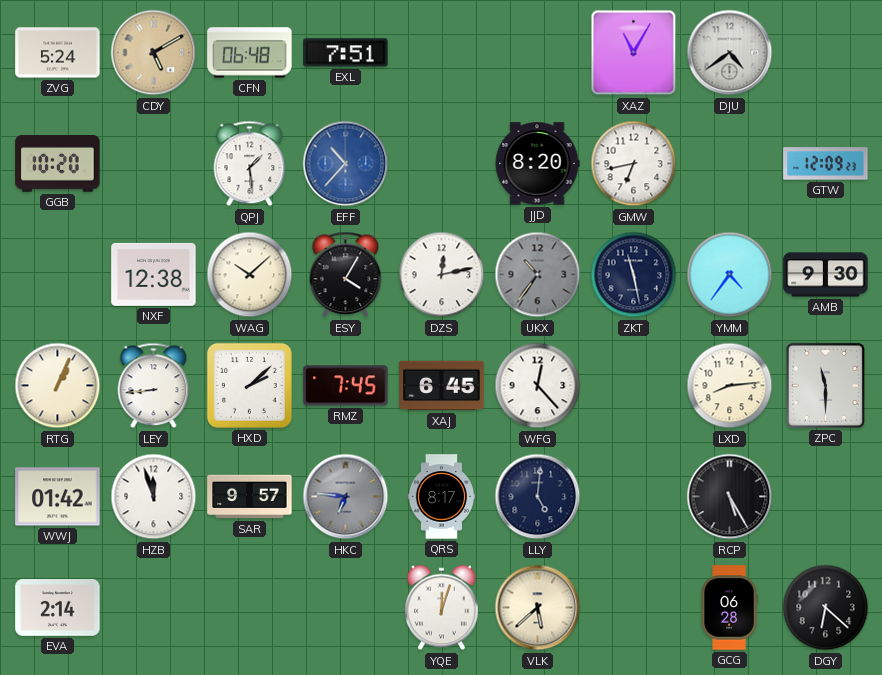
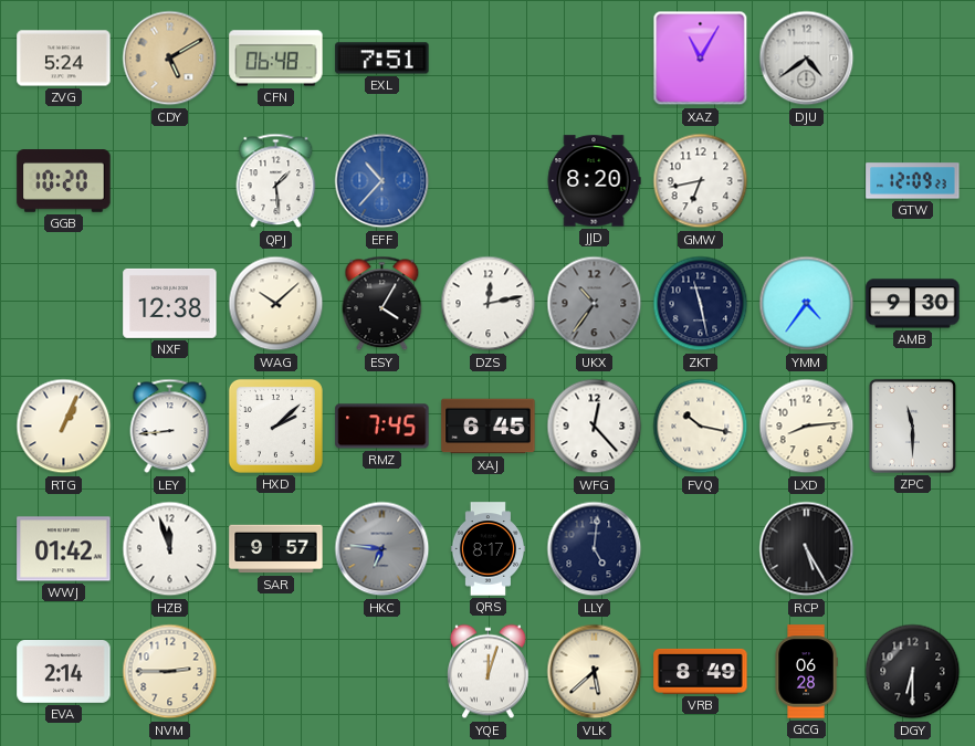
FVQ: none -> 10:17 (701, 427)
NVM: none -> 2:45 (170, 672)
VRB: none -> 8:49 (701, 671)
DGY: 6:22 -> 6:30 (913, 672)
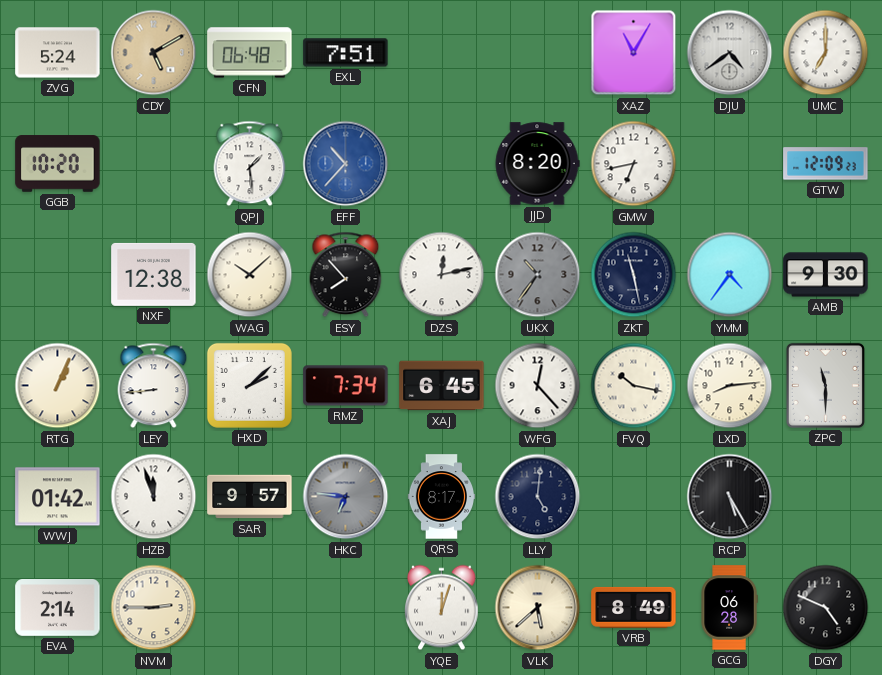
UMC: none -> 7:00 (826, 53)
ESY: 4:05 -> 7:53 (346, 275)
RMZ: 7:45 -> 7:34 (346, 386)
DGY: 6:30 -> 4:49 (826, 608)
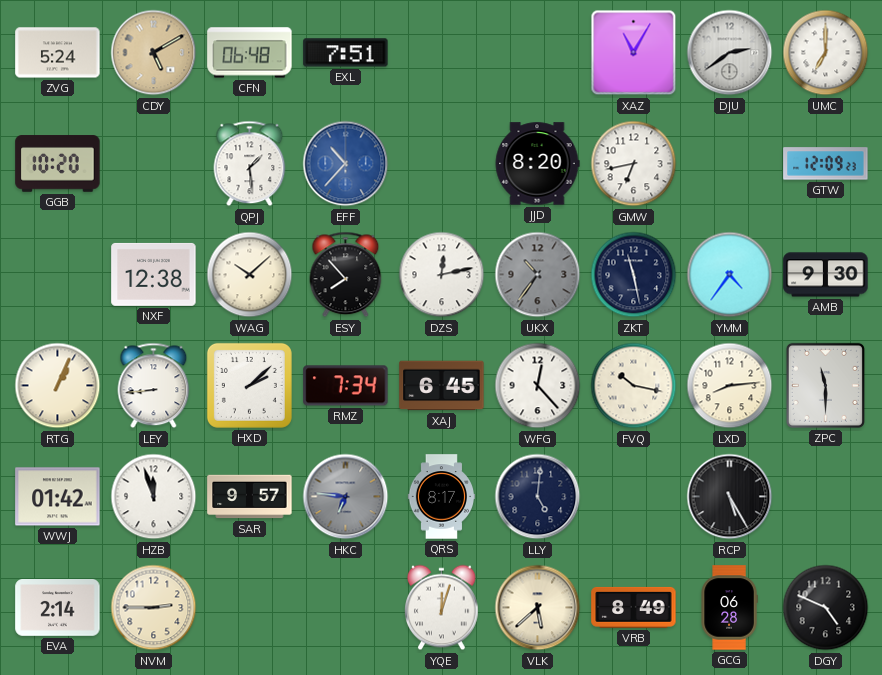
DJU: 4:39 -> 2:39 (730, 53)
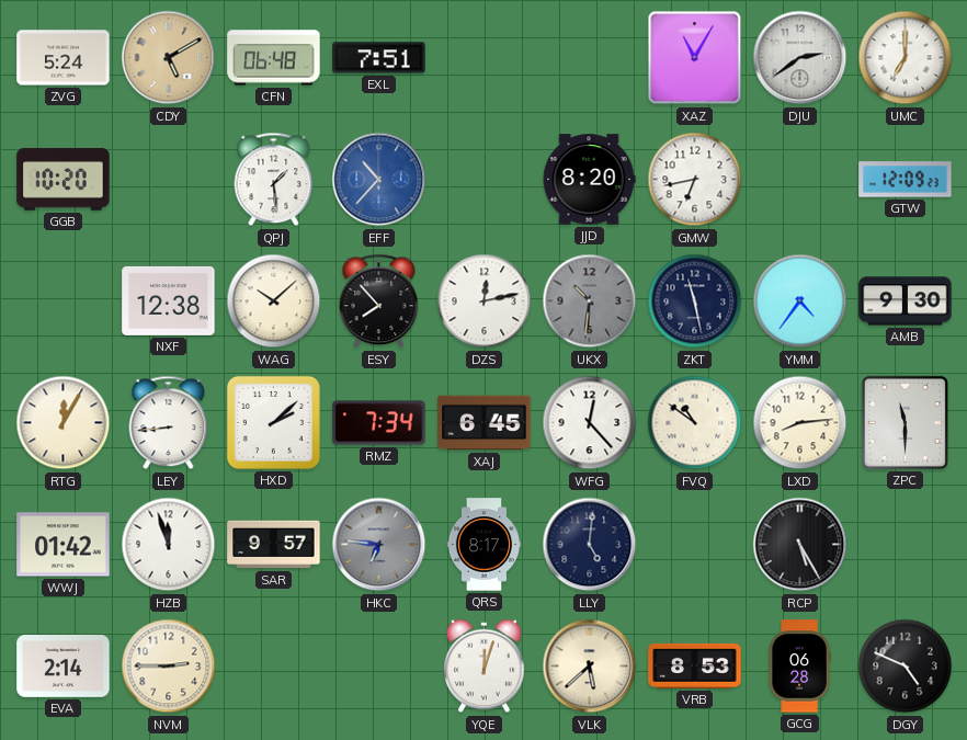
UKX: 10:36 -> 10:31 (590, 301)
RTG: 1:04 -> 12:05 (64, 423)
FVQ: 10:17 -> 10:51 (695, 423)
VRB: 8:49 -> 8:53 (695, 665)
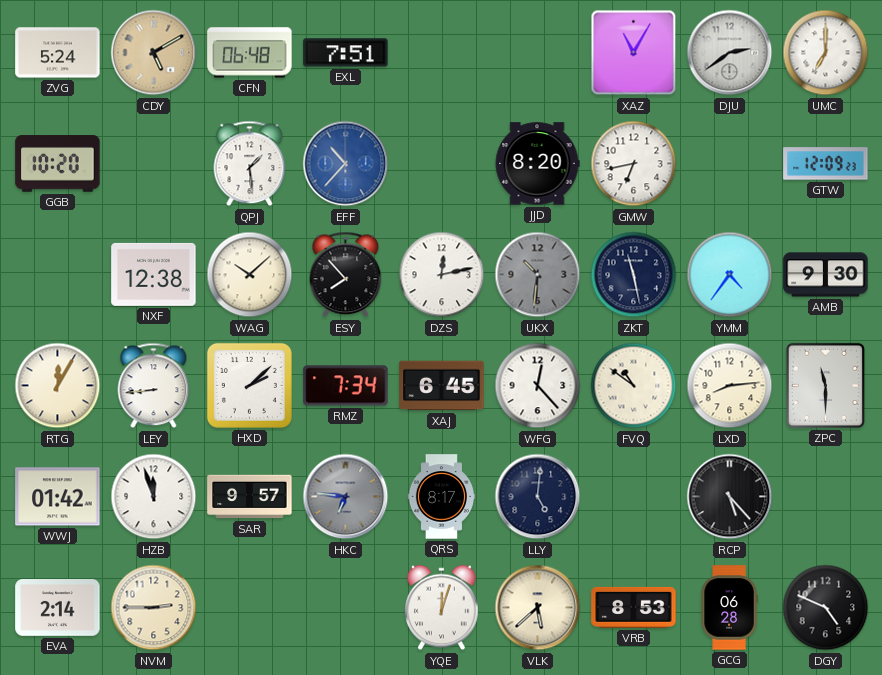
RCP: 5:25 -> 5:23 (730, 497)
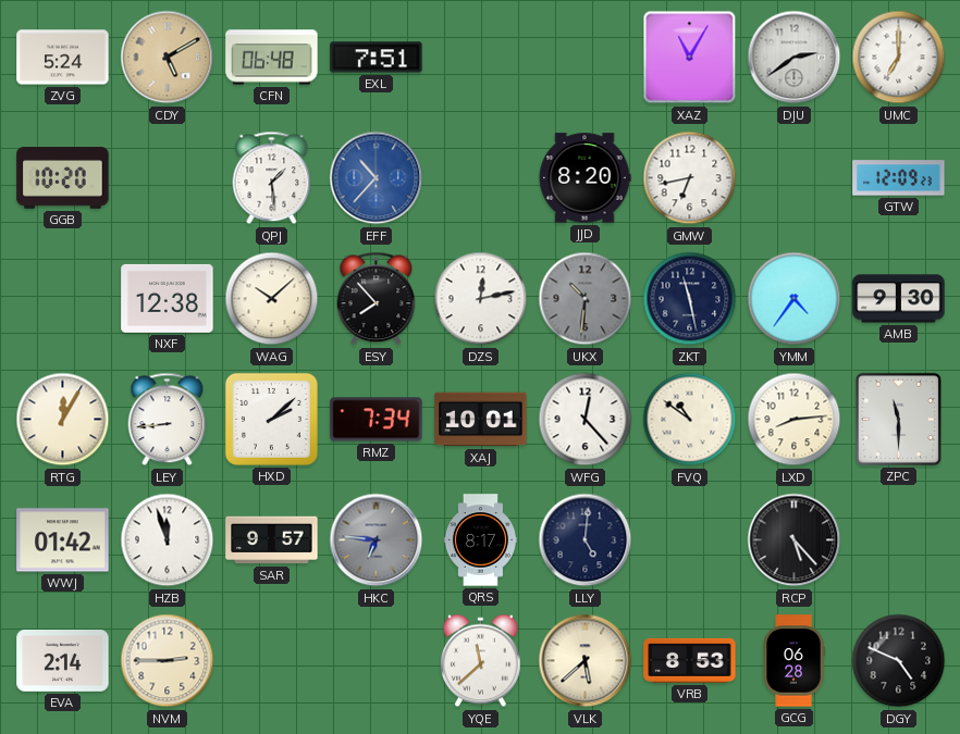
XAJ: 6:45 -> 10:01 (481, 420)
YQE: 12:03 -> 11:38 (481, 661)
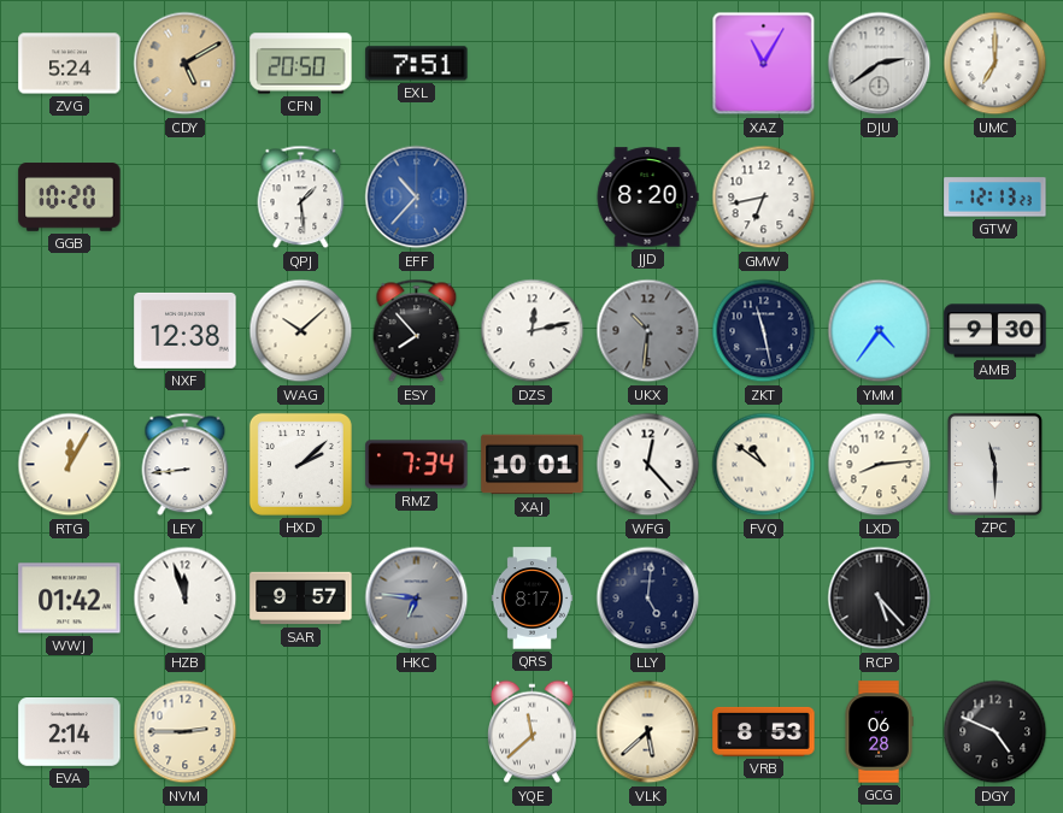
CFN: 06:48 -> 20:50 (301, 64)
GTW: 12:09 -> 12:13 (996, 198)
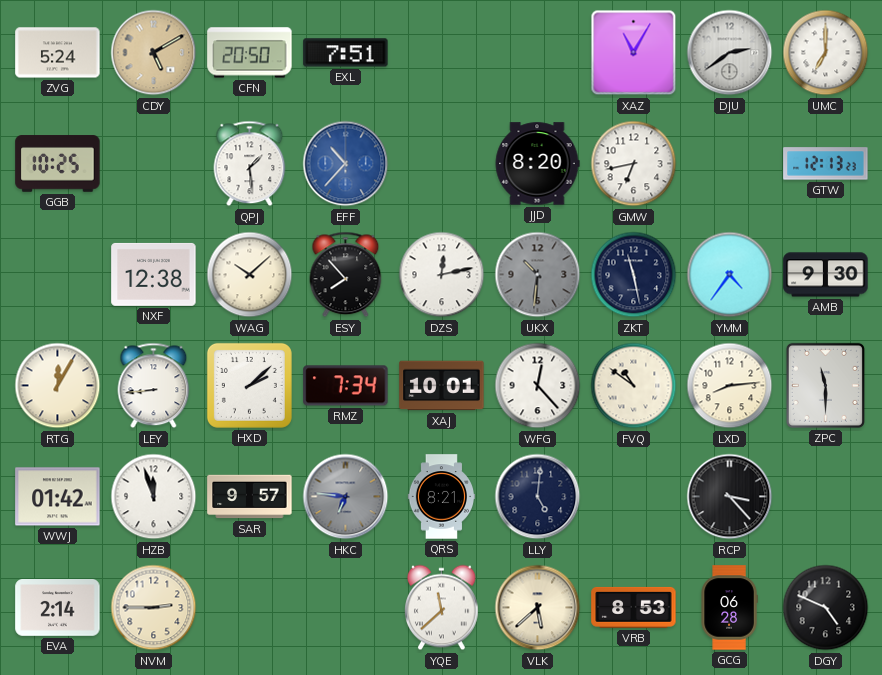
GGB: 10:20 -> 10:25 (58, 164)
QRS: 8:17 -> 8:21 (441, 497)
RCP: 5:23 -> 3:23 (730, 497)
